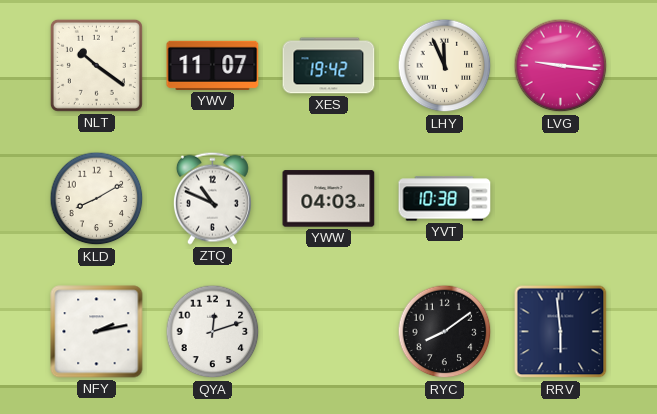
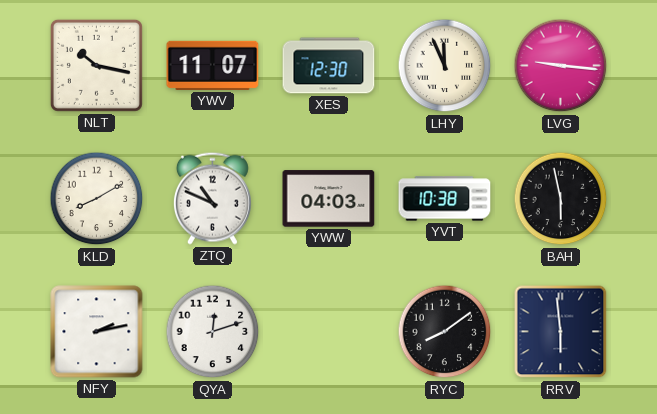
NLT: 10:21 -> 10:17 (96, 65)
XES: 19:42 -> 12:30 (329, 66)
BAH: none -> 5:58 (561, 199)
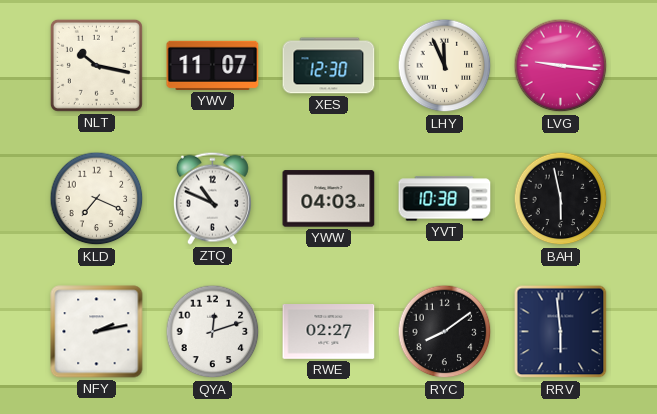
KLD: 8:10 -> 7:19 (97, 199)
RWE: none -> 02:27 (329, 332)
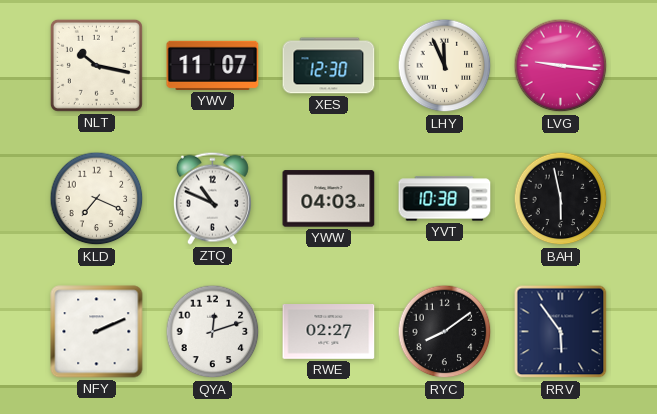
NFY: 2:13 -> 2:11 (97, 332)
RRV: 5:59 -> 5:54 (561, 332)
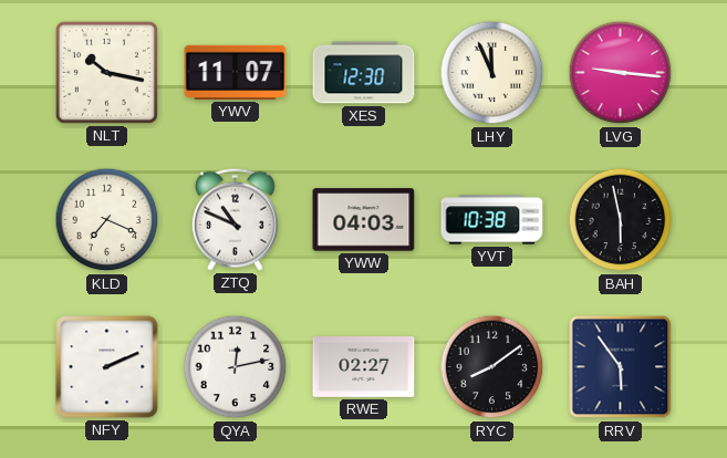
QYA: 12:12 -> 12:13 (236, 367)
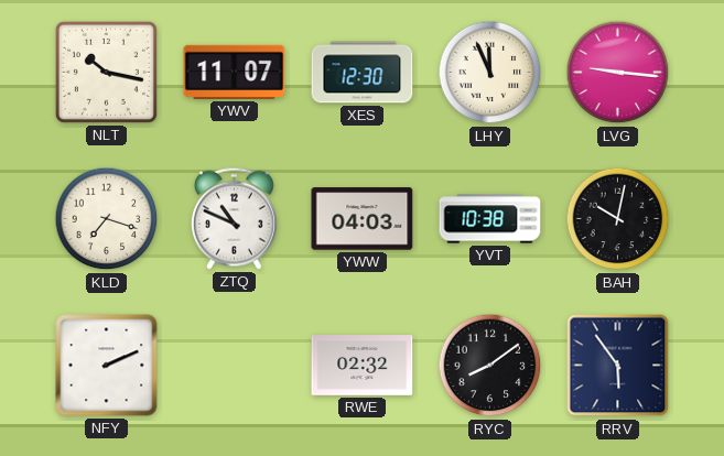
KLD: 7:19 -> 7:18 (107, 219)
BAH: 5:58 -> 10:02 (618, 219)
QYA: 12:13 -> none (236, 367)
RWE: 02:27 -> 02:32 (363, 366)
